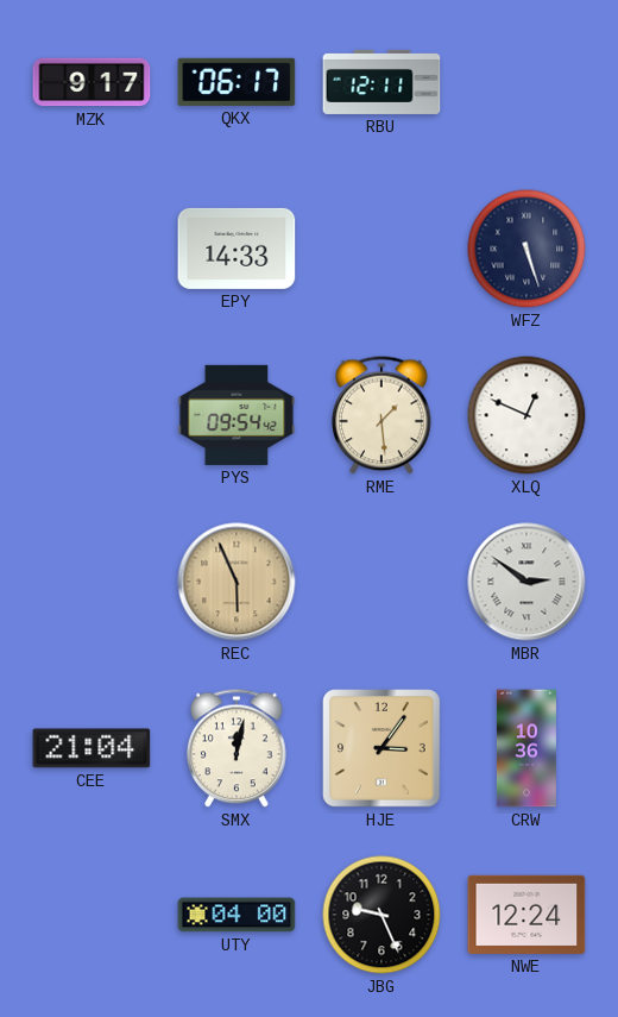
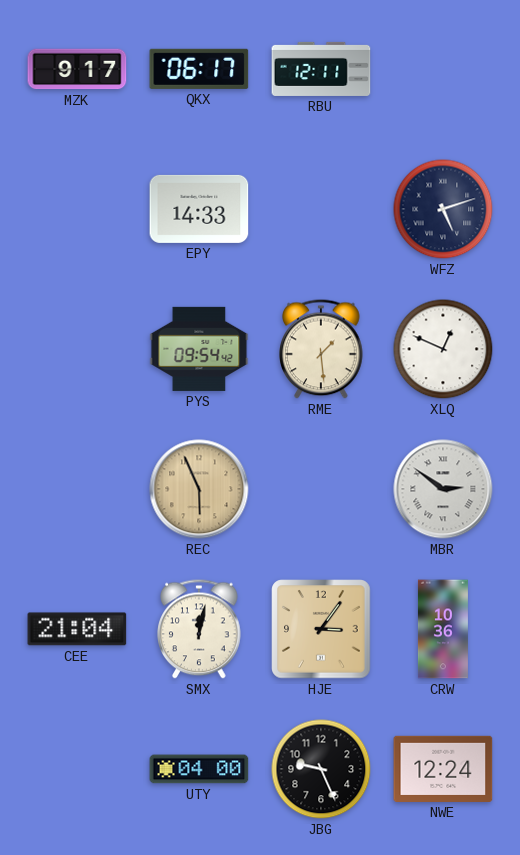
WFZ: 5:27 -> 5:12 (443, 209)
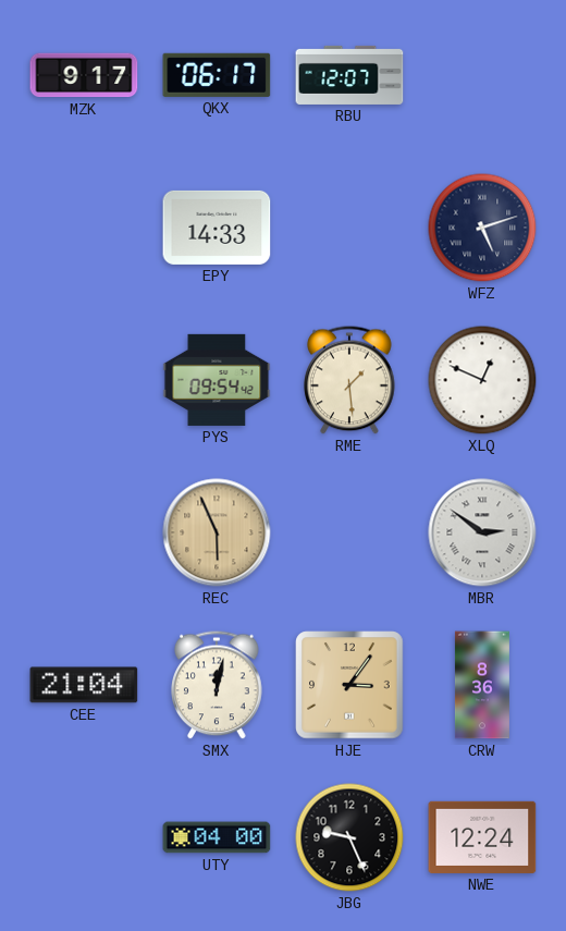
RBU: 12:11 -> 12:07 (349, 75)
CRW: 10:36 -> 8:36 (482, 685)
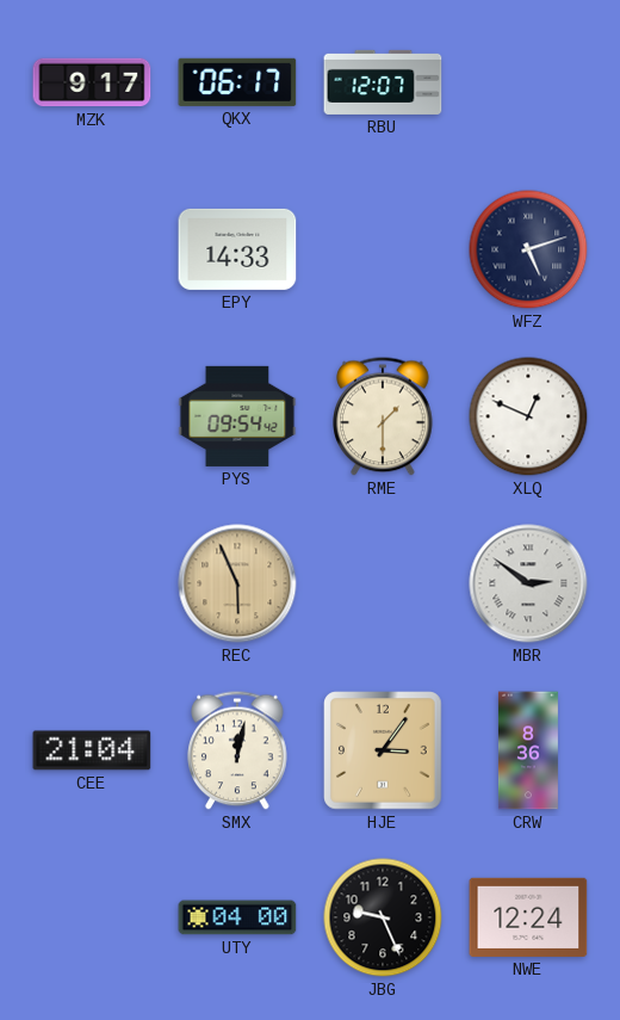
RME: 1:29 -> 1:30 (383, 416)
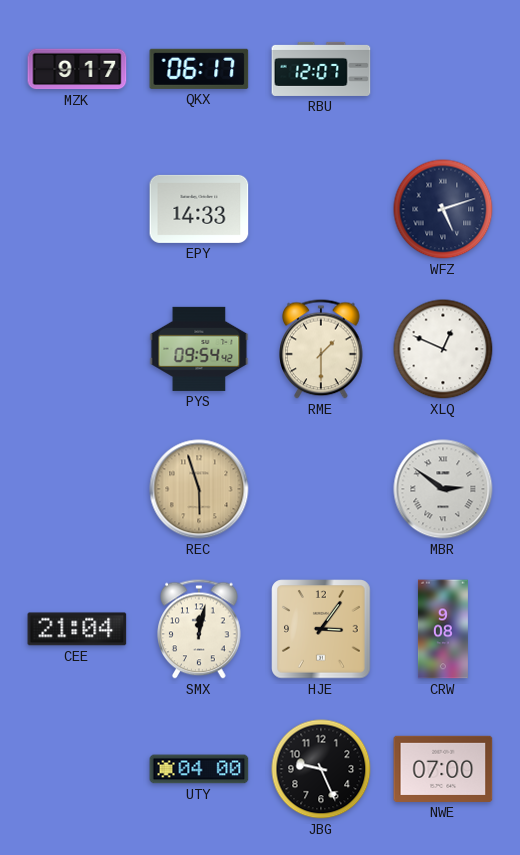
REC: 5:56 -> 5:57 (199, 489)
CRW: 8:36 -> 9:08 (443, 629)
NWE: 12:24 -> 07:00 (443, 769)
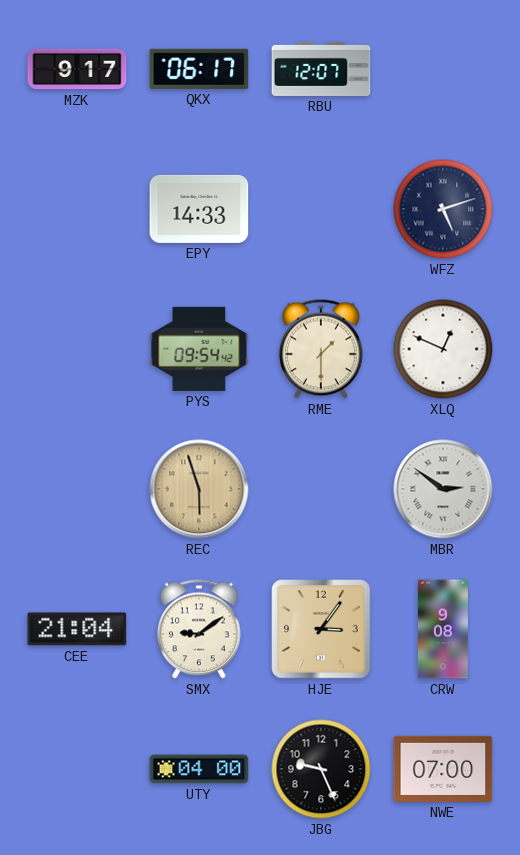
SMX: 12:02 -> 9:09 (199, 629)
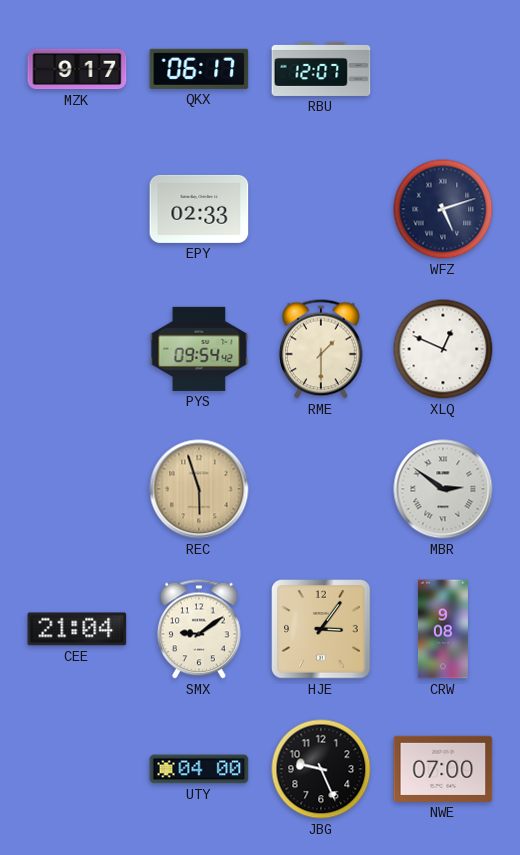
EPY: 14:33 -> 02:33 (199, 209)
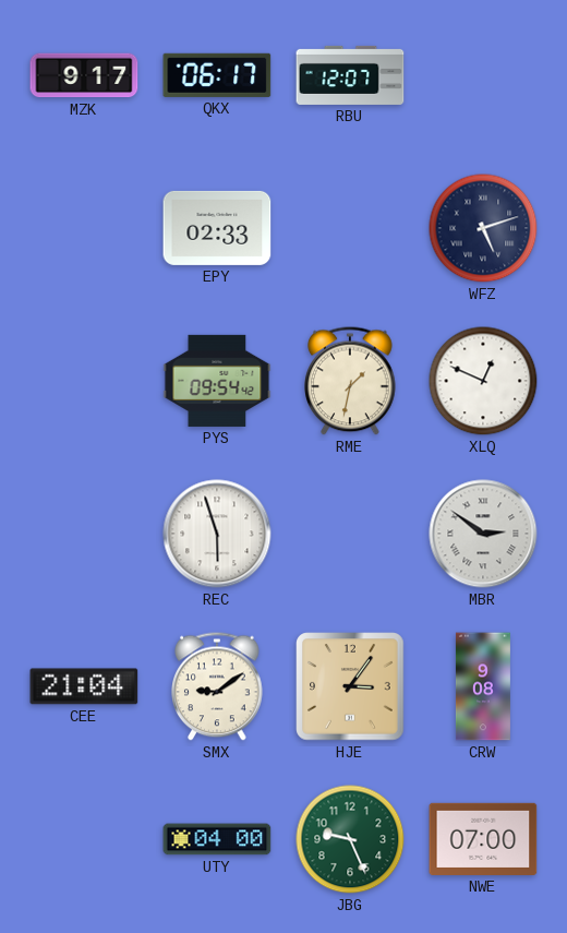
RME: 1:30 -> 1:32 (350, 381)
REC dial: champagne -> white (217, 534)
JBG dial: black -> green (350, 839)
